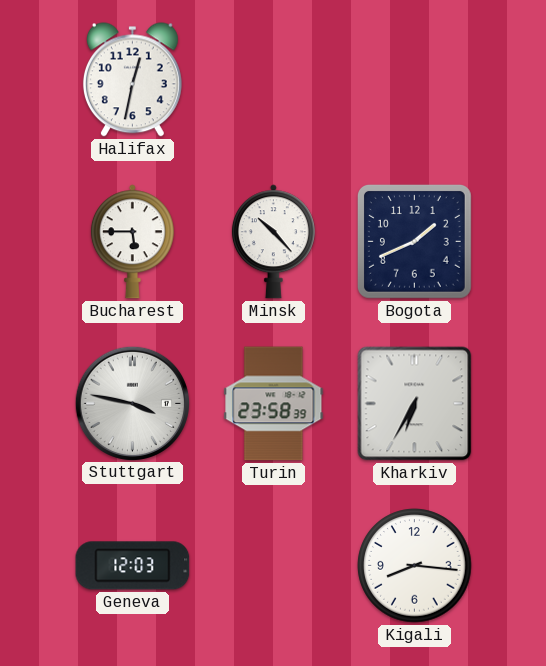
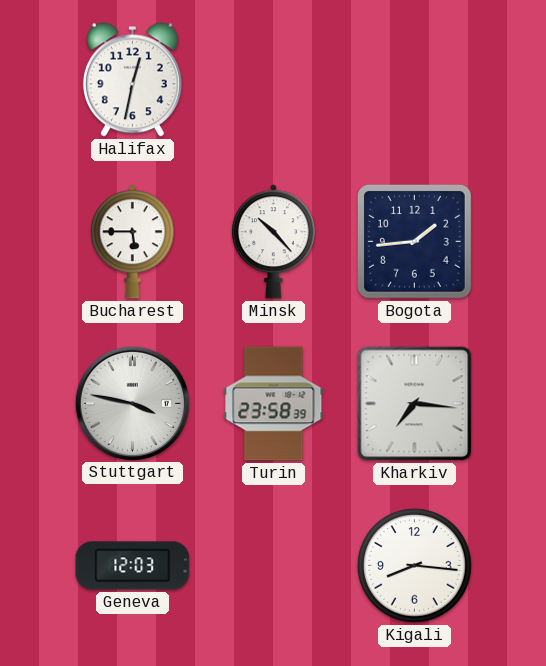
Bogota: 1:41 -> 1:44 (414, 241)
Kharkiv: 6:35 -> 7:16 (415, 404)
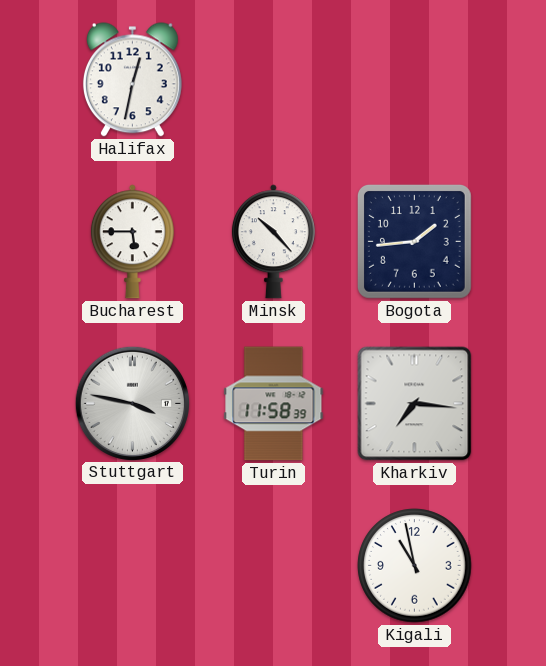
Turin: 23:58 -> 11:58 (274, 404)
Geneva: 12:03 -> none (133, 566)
Kigali: 8:16 -> 10:58 (415, 566)
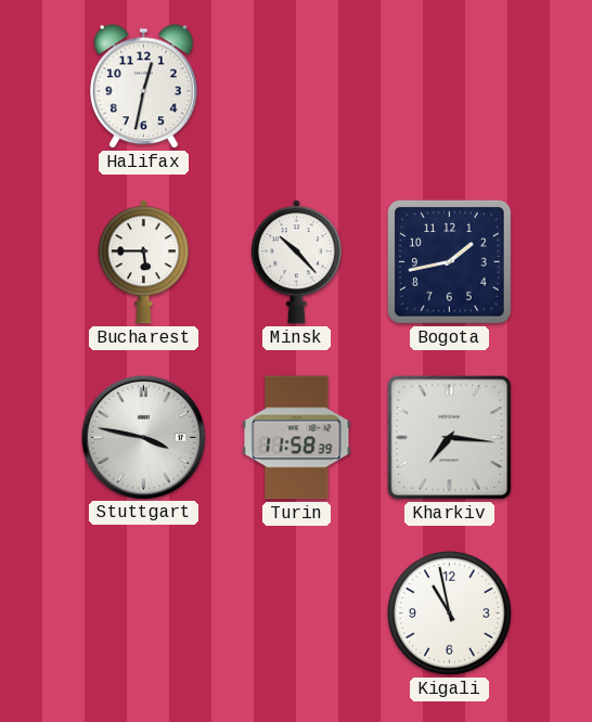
Bogota: 1:44 -> 1:43 (449, 261)
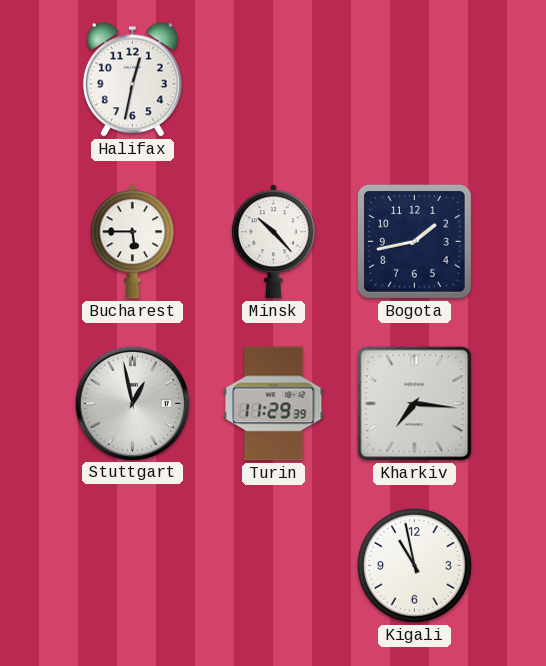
Stuttgart: 3:47 -> 12:58 (132, 403)
Turin: 11:58 -> 11:29 (274, 404)
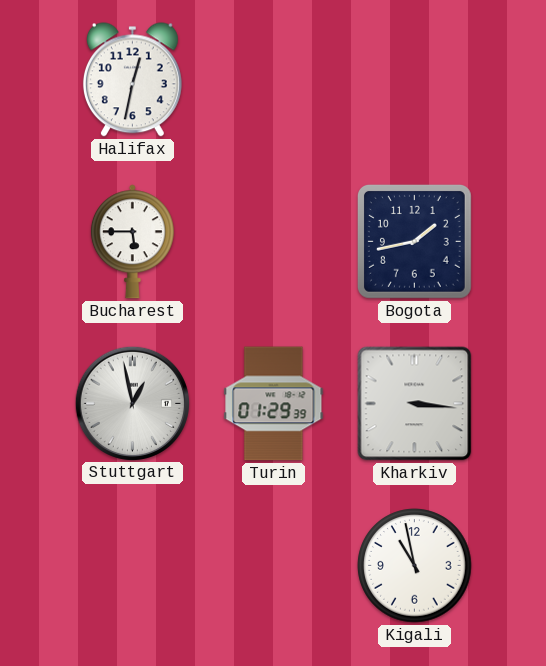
Minsk: 10:23 -> none (273, 242)
Turin: 11:29 -> 01:29 (274, 404)
Kharkiv: 7:16 -> 3:16 (415, 404)
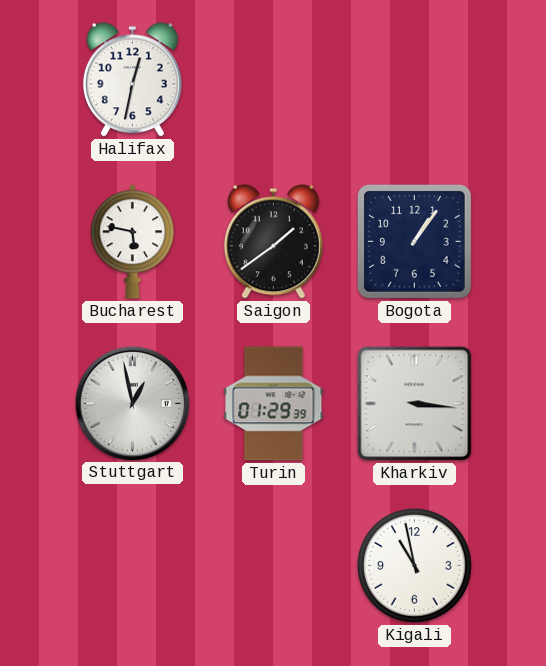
Bucharest: 5:45 -> 5:47 (132, 242)
Saigon: none -> 1:39 (273, 242)
Bogota: 1:43 -> 1:06 (414, 241)
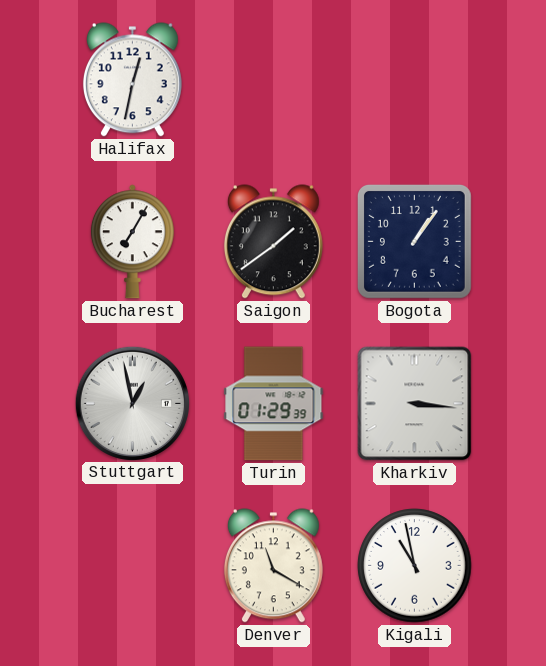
Bucharest: 5:47 -> 7:05 (132, 242)
Denver: none -> 11:20 (273, 566)
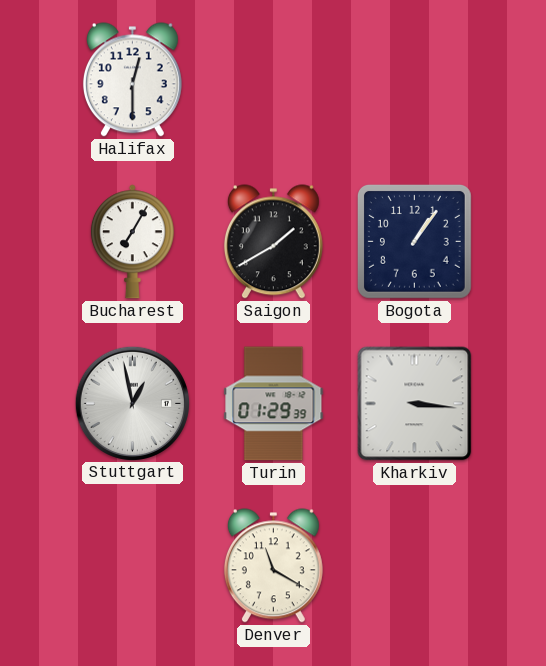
Halifax: 12:32 -> 12:30 (132, 80)
Saigon: 1:39 -> 1:40 (273, 242)
Kigali: 10:58 -> none (415, 566)
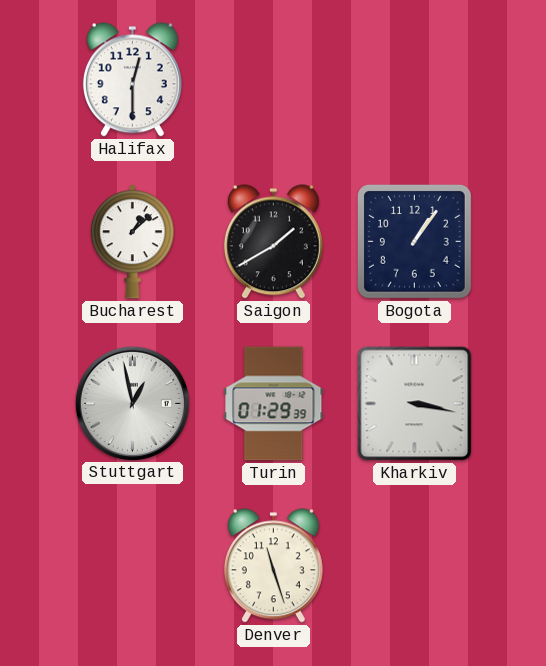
Bucharest: 7:05 -> 1:08 (132, 242)
Kharkiv: 3:16 -> 3:17 (415, 404)
Denver: 11:20 -> 11:27 (273, 566)
